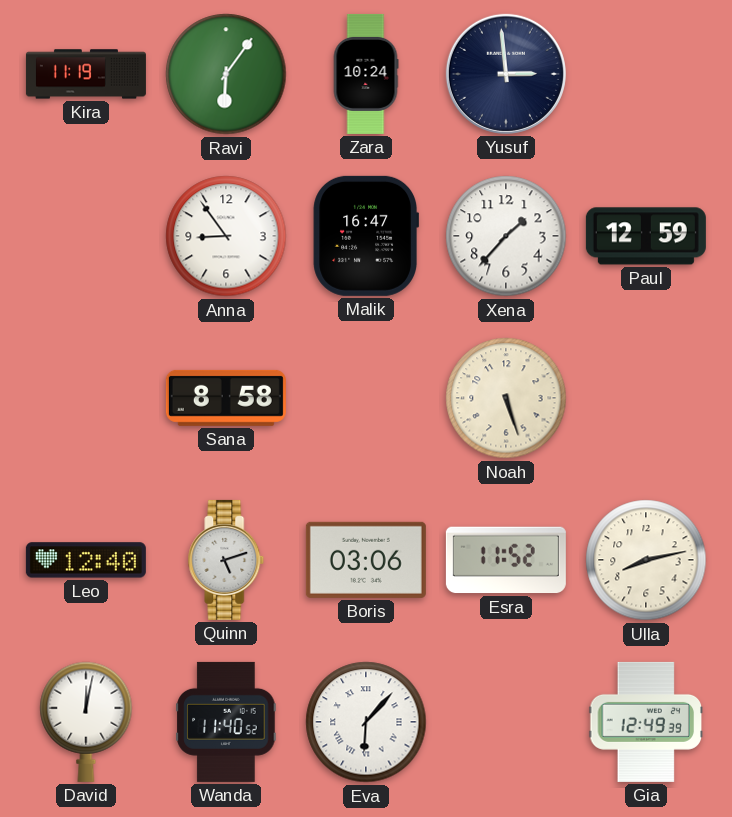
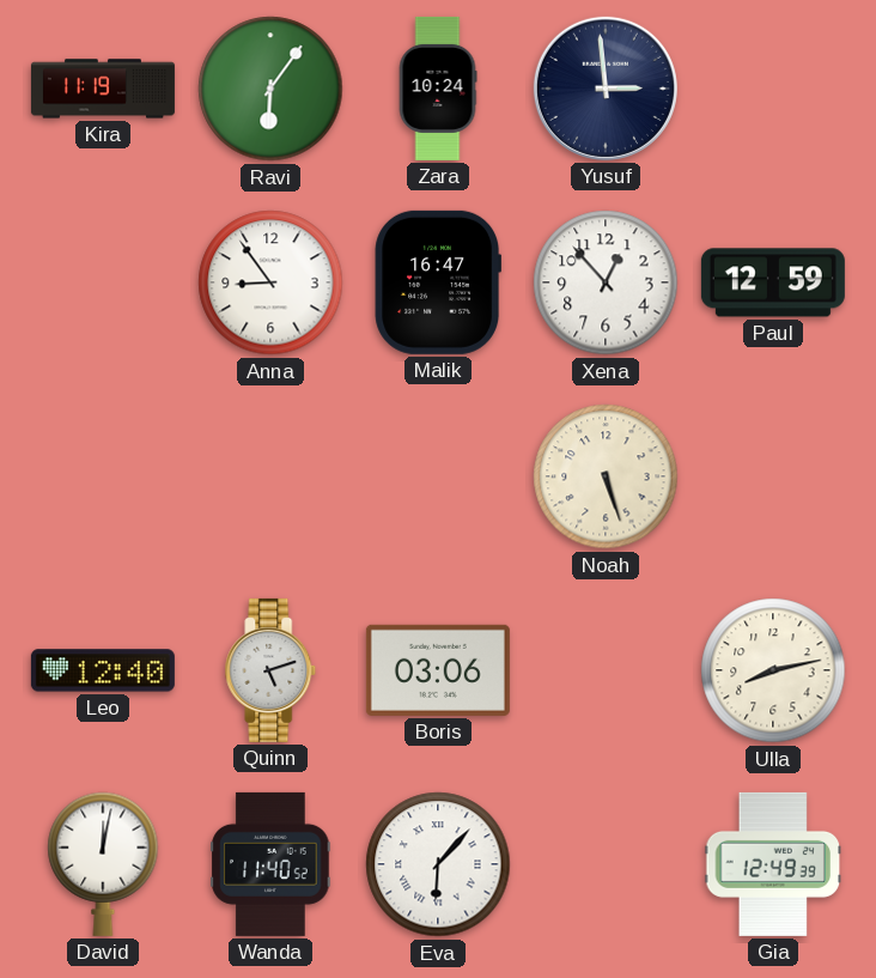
Xena: 1:37 -> 12:53 (606, 283)
Sana: 8:58 -> none (226, 398)
Esra: 11:52 -> none (506, 560)
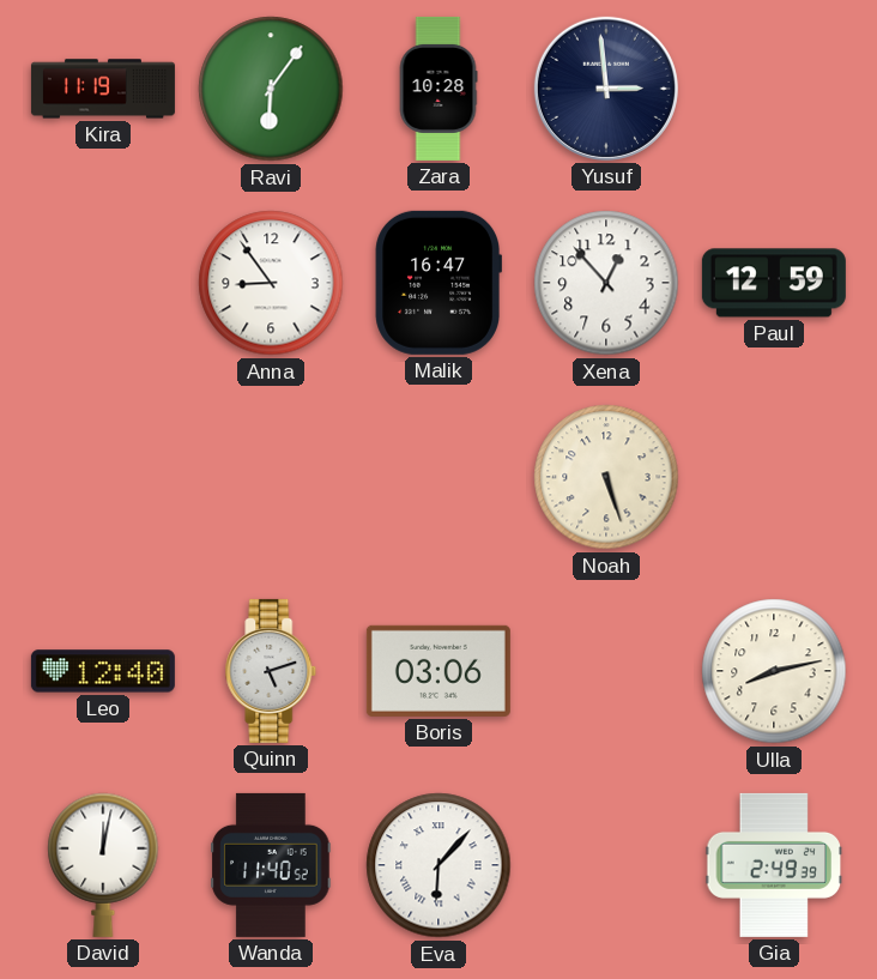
Zara: 10:24 -> 10:28 (438, 89)
Gia: 12:49 -> 2:49 (774, 865)
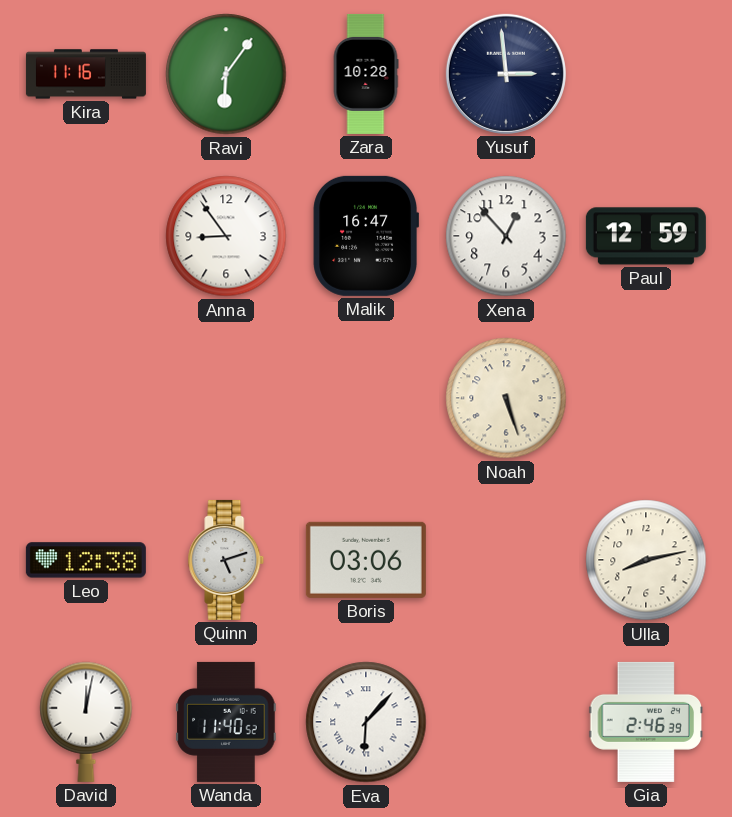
Kira: 11:19 -> 11:16 (86, 74)
Leo: 12:40 -> 12:38 (86, 560)
Gia: 2:49 -> 2:46 (646, 722)
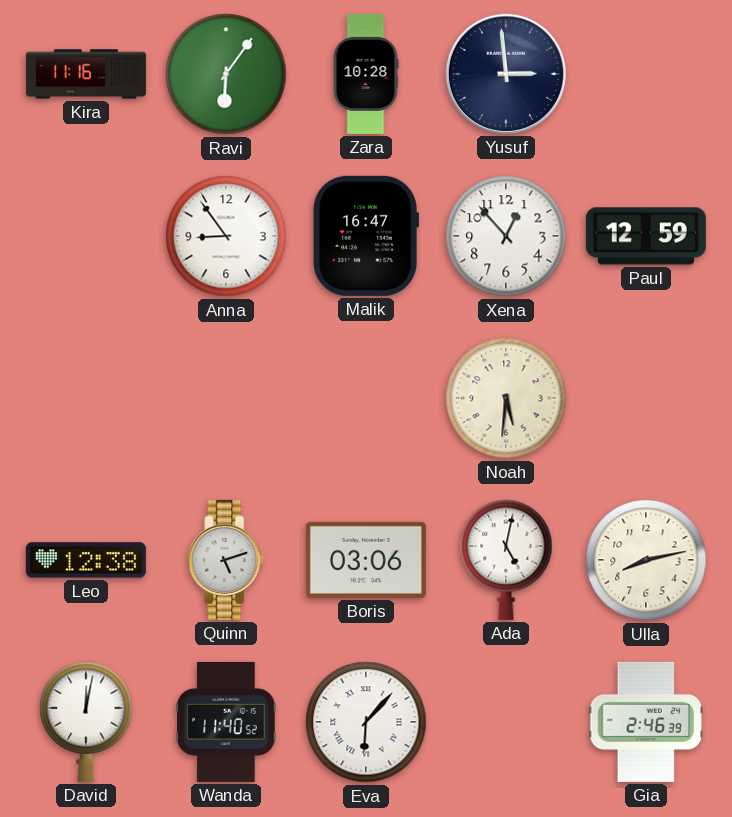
Noah: 5:27 -> 5:31 (506, 398)
Ada: none -> 5:02 (506, 560)
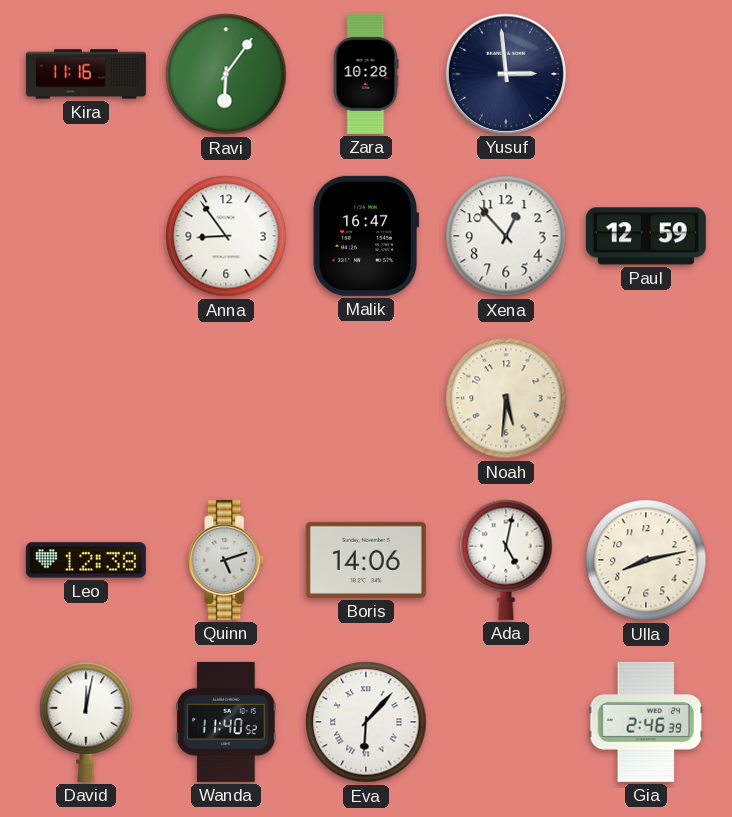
Boris: 03:06 -> 14:06 (366, 560)
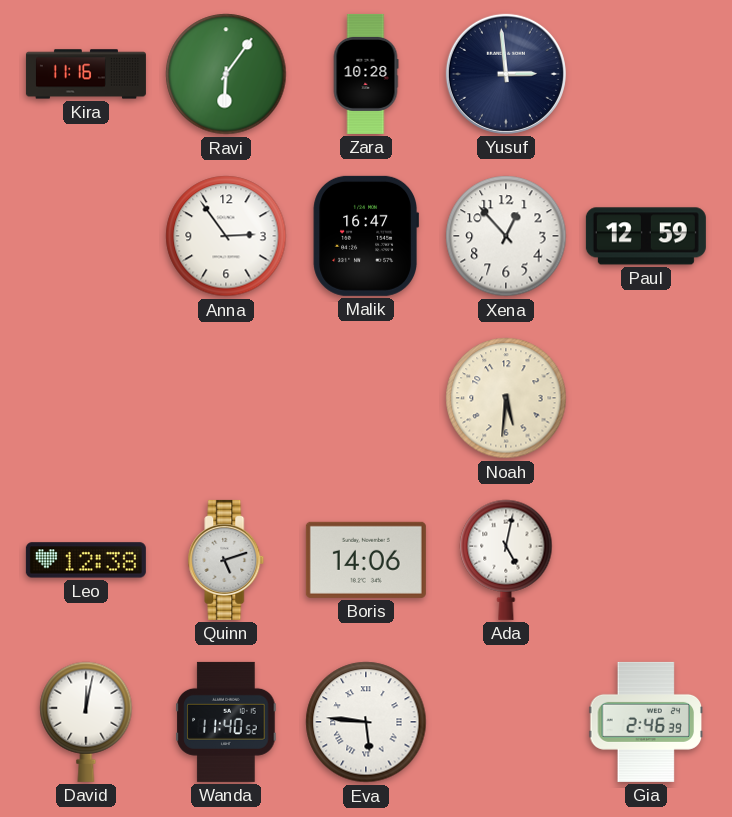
Anna: 8:54 -> 2:54 (226, 236)
Ulla: 8:13 -> none (646, 560)
Eva: 6:07 -> 5:46 (366, 722)
